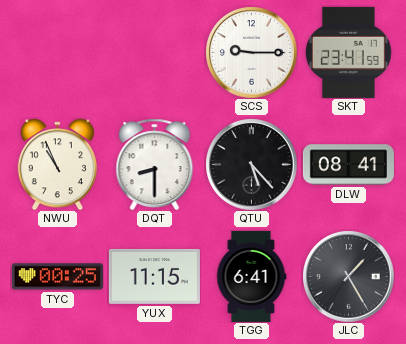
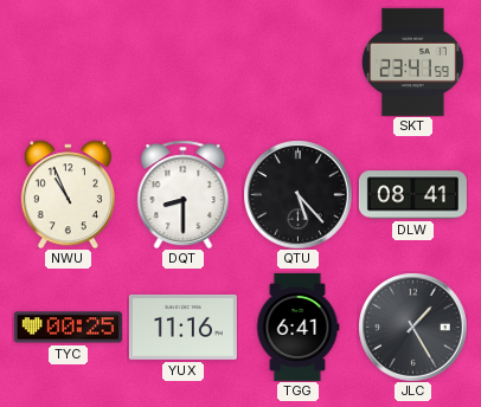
SCS: 9:15 -> none (251, 52)
YUX: 11:15 -> 11:16 (182, 327)
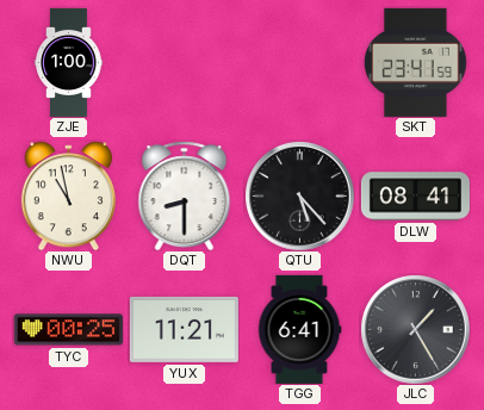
ZJE: none -> 1:00 (69, 62)
NWU: 10:56 -> 10:58 (68, 195)
YUX: 11:16 -> 11:21 (184, 329)
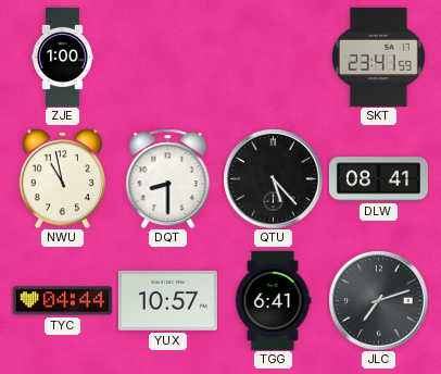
TYC: 00:25 -> 04:44 (62, 301)
YUX: 11:21 -> 10:57 (167, 300)
JLC: 1:25 -> 7:12 (378, 300)
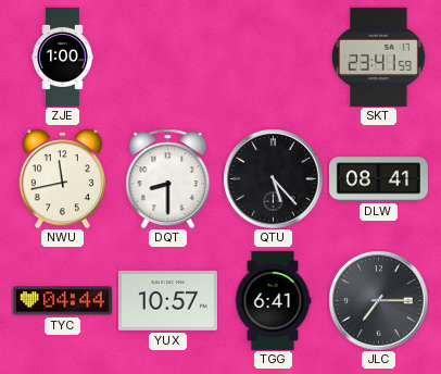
NWU: 10:58 -> 11:43 (62, 178)
JLC: 7:12 -> 7:15 (378, 300)
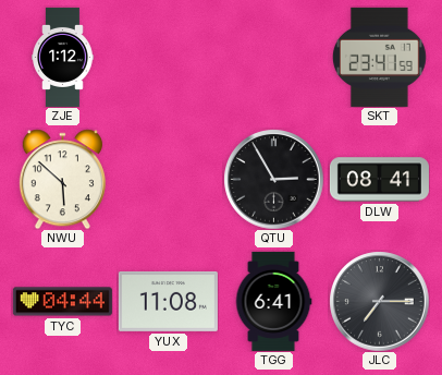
ZJE: 1:00 -> 1:12 (63, 57)
NWU: 11:43 -> 5:52 (62, 179)
DQT: 8:30 -> none (168, 178)
QTU: 5:23 -> 2:55 (273, 179)
YUX: 10:57 -> 11:08 (168, 301)
